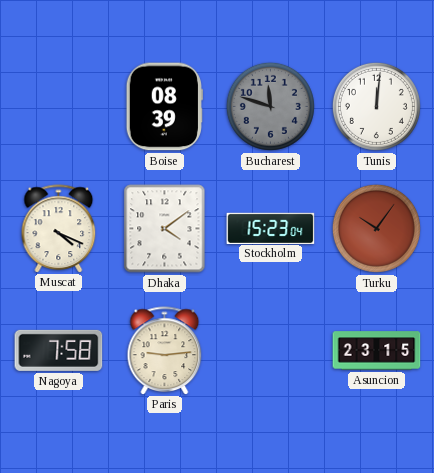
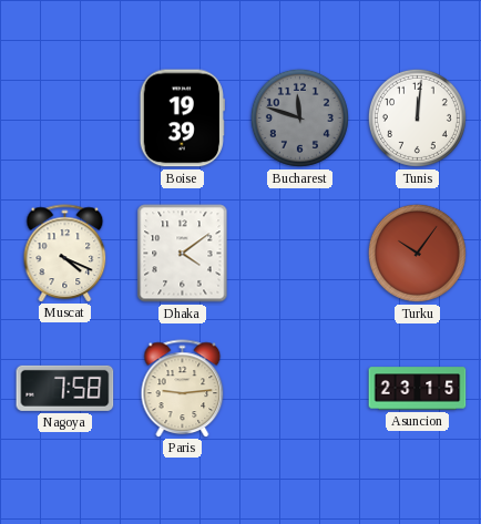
Boise: 08:39 -> 19:39 (182, 119)
Stockholm: 15:23 -> none (271, 228)
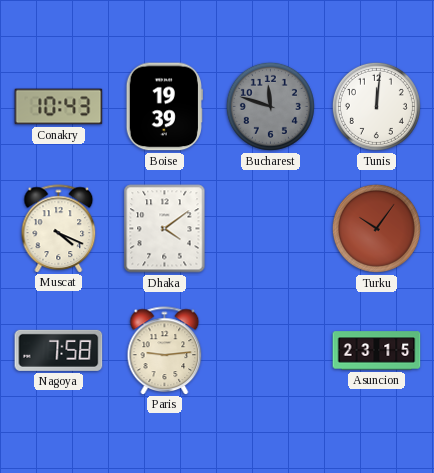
Conakry: none -> 10:43 (59, 107)
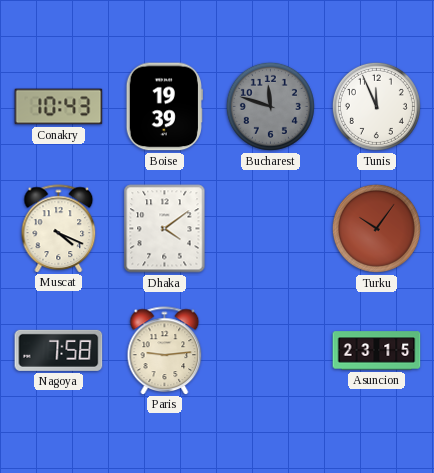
Tunis: 12:01 -> 11:56 (376, 106)
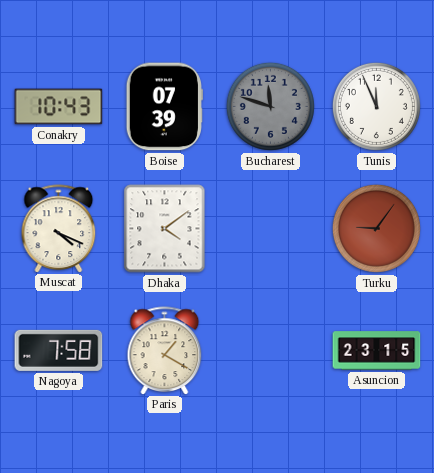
Boise: 19:39 -> 07:39 (164, 107)
Turku: 10:06 -> 9:06 (376, 228)
Paris: 9:14 -> 1:20 (165, 350)
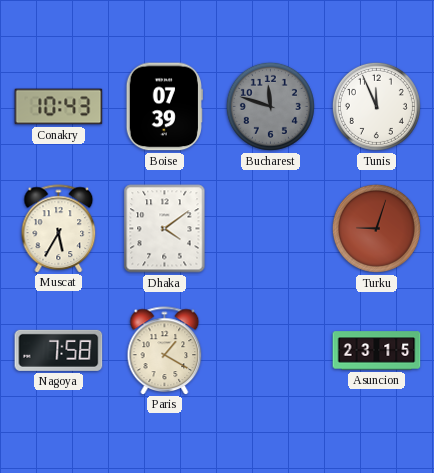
Muscat: 4:19 -> 5:35 (59, 228)
Turku: 9:06 -> 9:03 (376, 228)
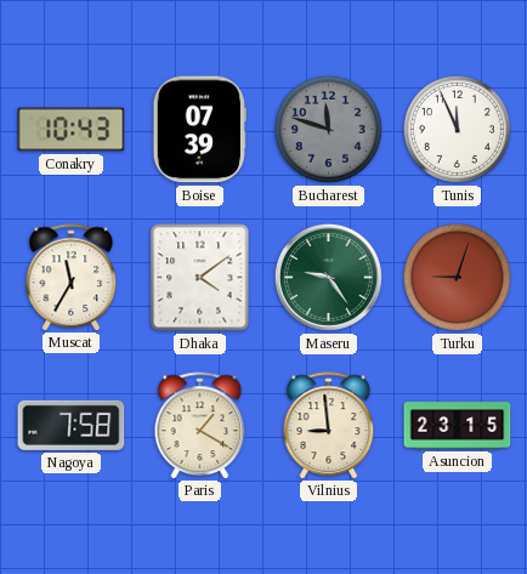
Muscat: 5:35 -> 11:35 (72, 277)
Maseru: none -> 9:24 (328, 277)
Vilnius: none -> 8:59 (329, 425)
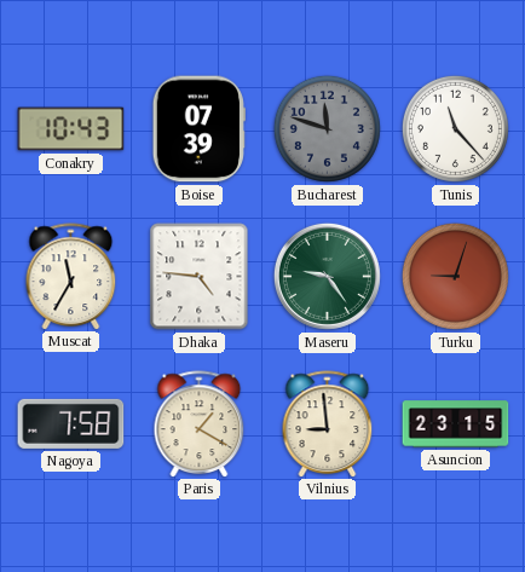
Tunis: 11:56 -> 11:23 (455, 128)
Dhaka: 4:09 -> 4:46 (200, 277)
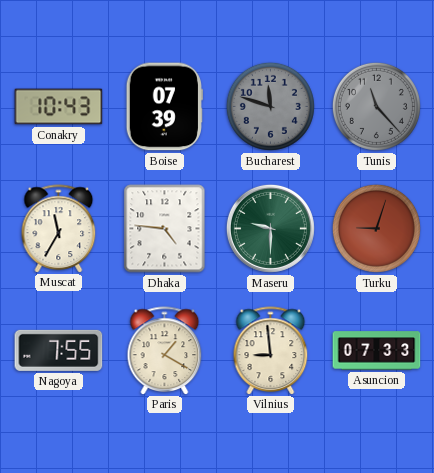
Tunis dial: white -> grey (376, 106)
Maseru: 9:24 -> 9:30 (270, 228)
Nagoya: 7:58 -> 7:55 (59, 350)
Asuncion: 23:15 -> 07:33 (377, 351)
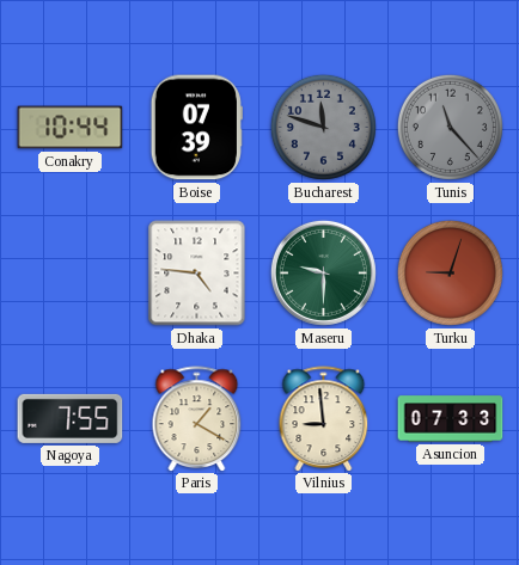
Conakry: 10:43 -> 10:44 (71, 128)
Muscat: 11:35 -> none (59, 228)
